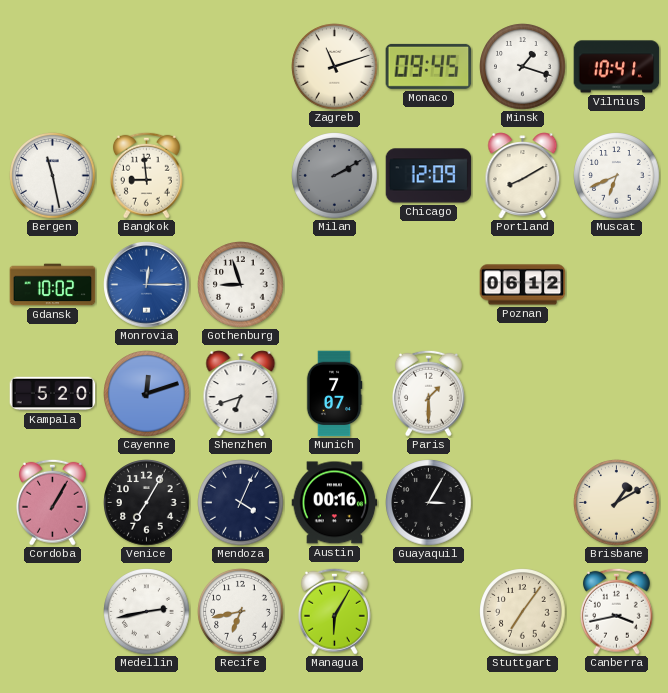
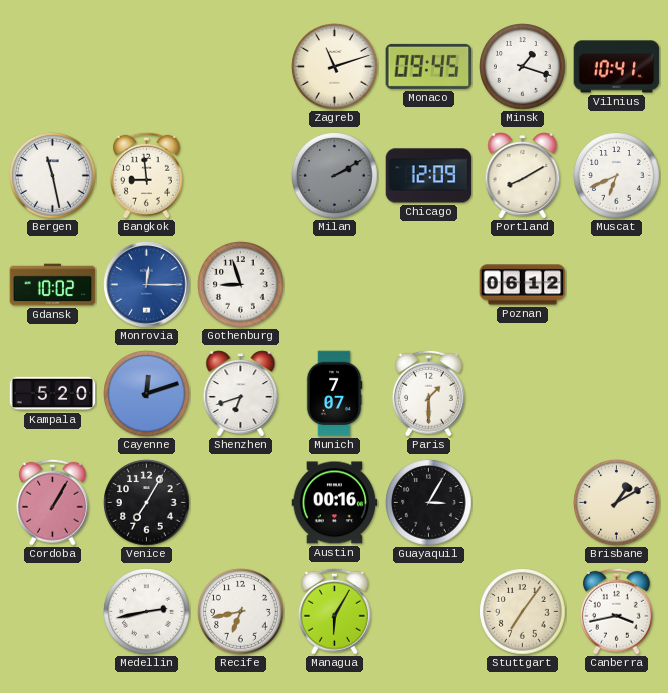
Mendoza: 4:04 -> none (241, 503)
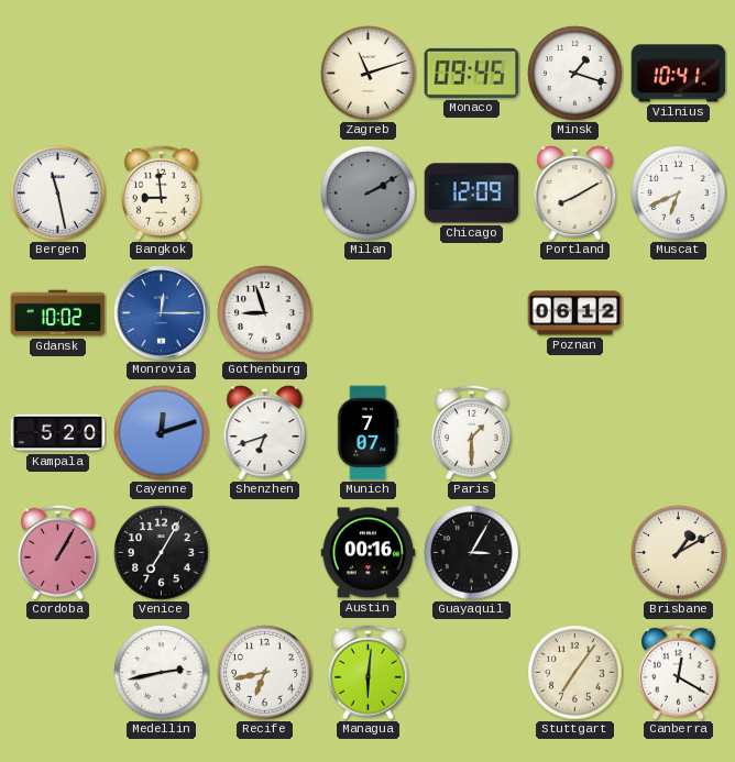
Managua: 6:05 -> 6:01 (367, 672)
Canberra: 3:43 -> 12:20 (678, 672)
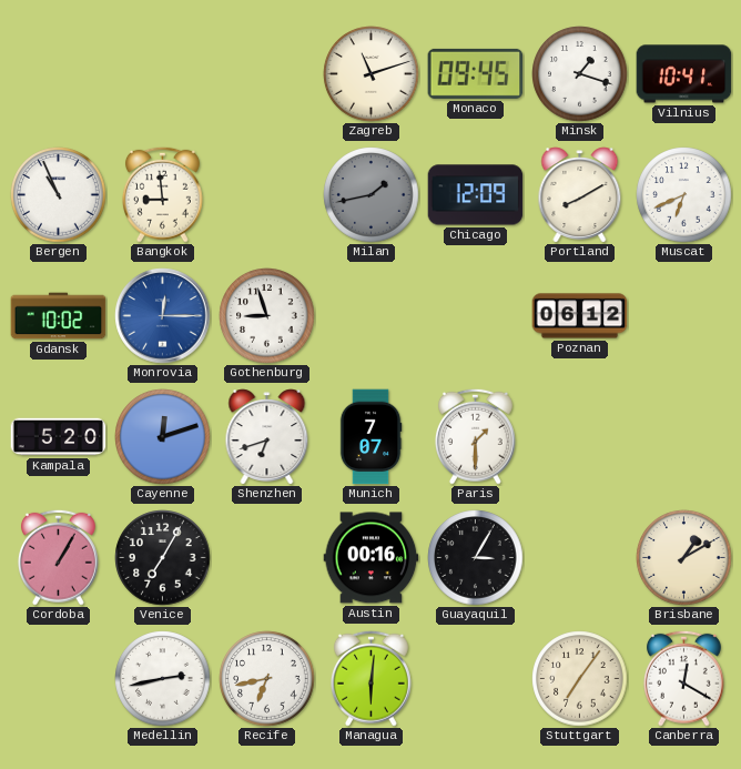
Bergen: 11:28 -> 10:56 (59, 195)
Milan: 2:10 -> 1:43 (372, 195)
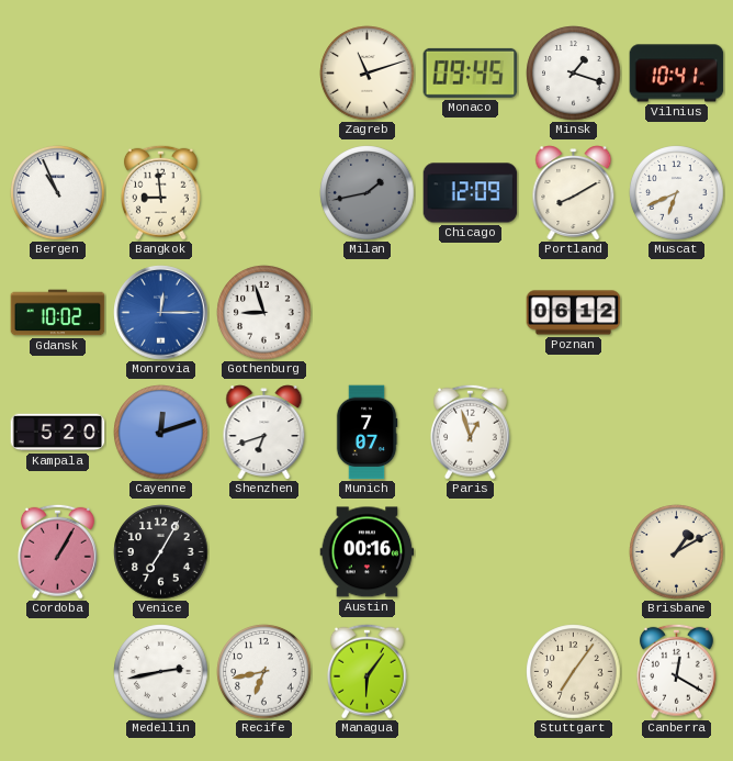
Paris: 1:30 -> 12:57 (470, 432)
Guayaquil: 3:05 -> none (476, 558)
Managua: 6:01 -> 6:06 (366, 671)
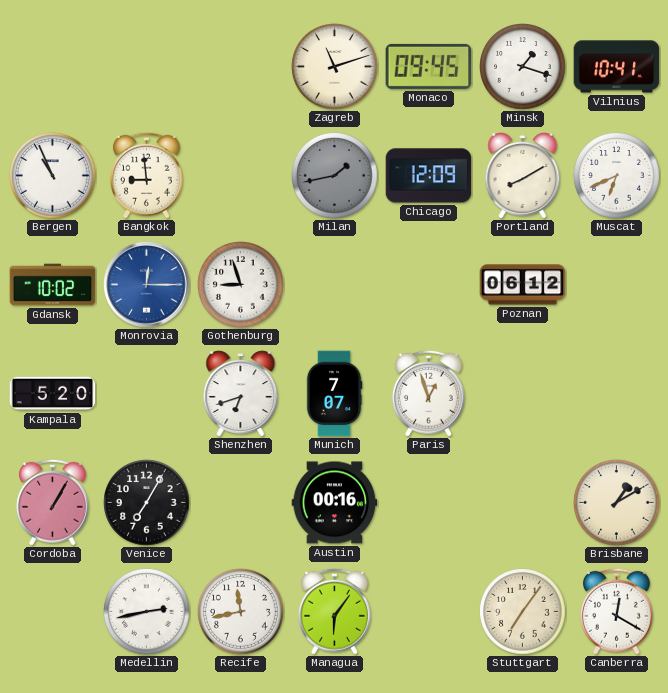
Cayenne: 12:12 -> none (161, 433)
Recife: 6:43 -> 11:43 (241, 612)
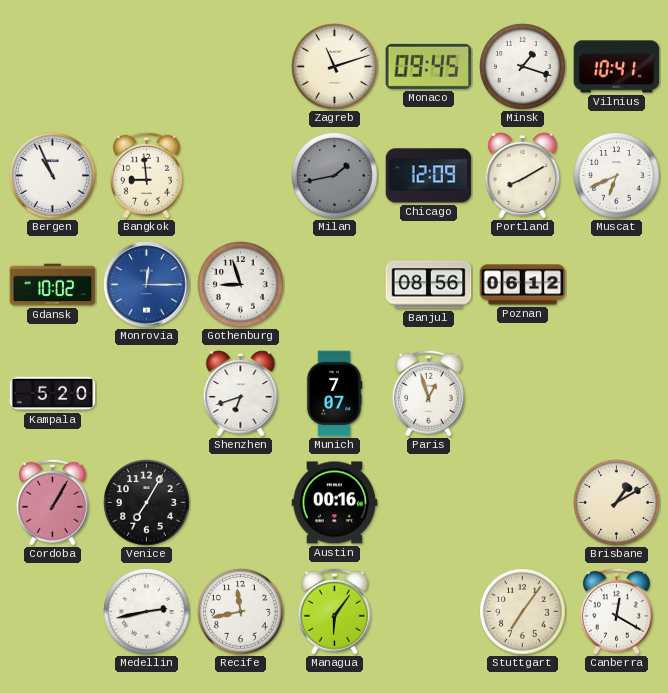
Banjul: none -> 08:56 (429, 285)
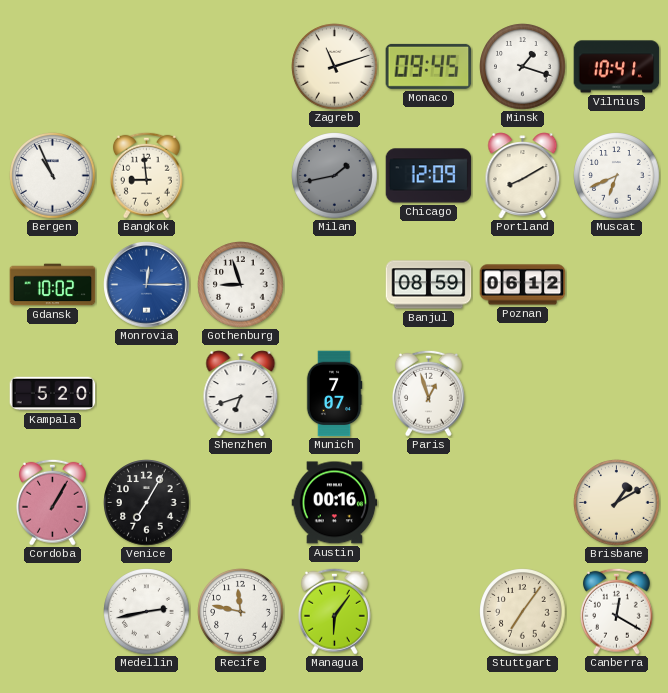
Banjul: 08:56 -> 08:59 (429, 285)
Recife: 11:43 -> 11:47 (241, 612)
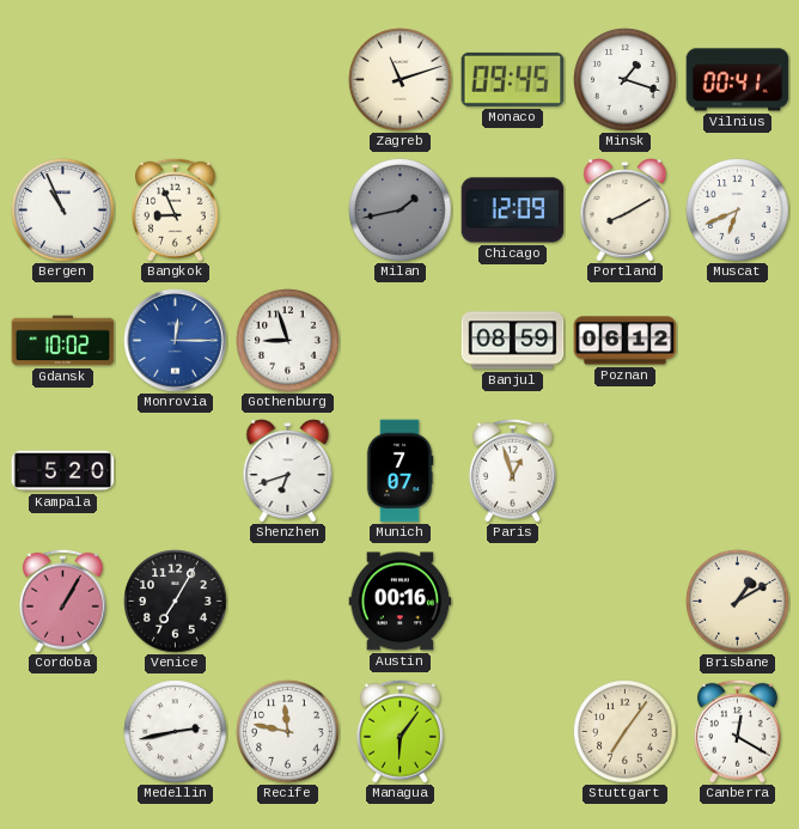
Vilnius: 10:41 -> 00:41 (738, 80)
Bangkok: 8:59 -> 8:56 (175, 209)
